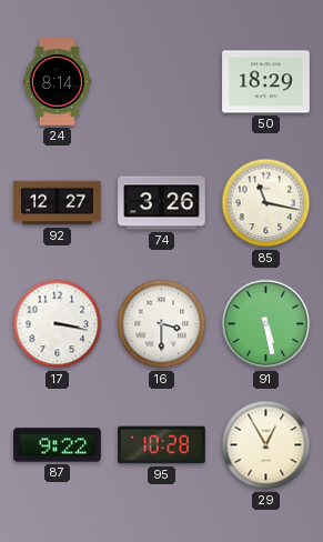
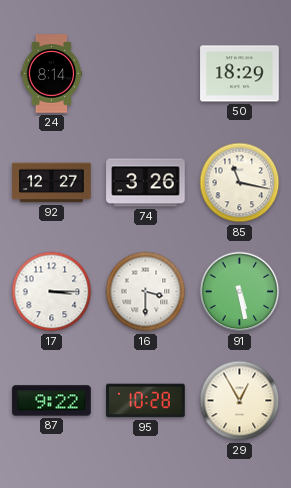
17: 3:17 -> 3:15 (52, 292)
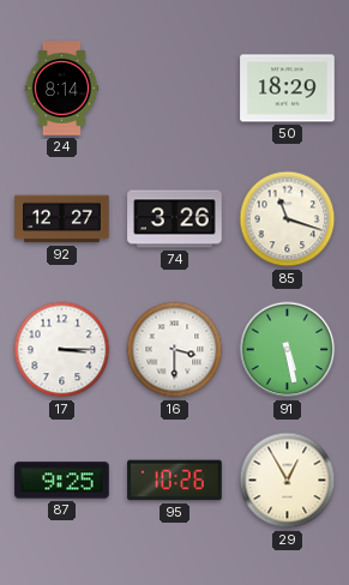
85: 11:17 -> 11:18 (288, 219)
87: 9:22 -> 9:25 (62, 481)
95: 10:28 -> 10:26 (175, 481)
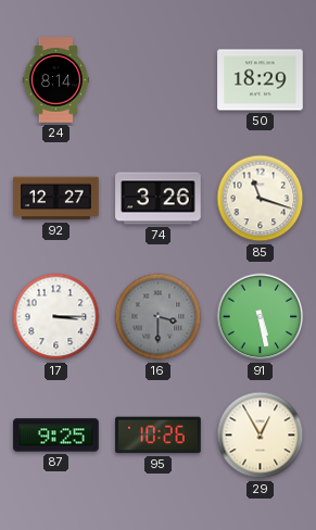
16 dial: white -> grey (159, 317)
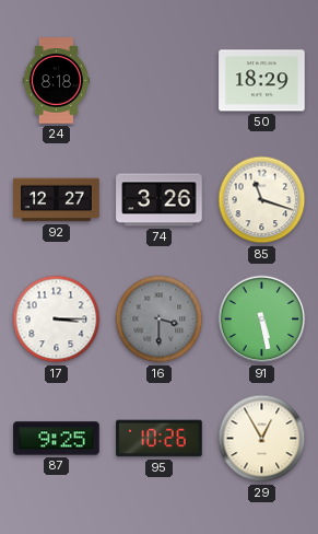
24: 8:14 -> 8:18 (56, 81)
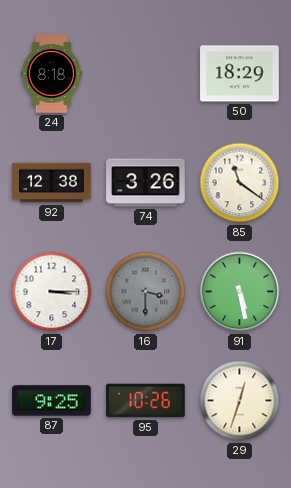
92: 12:27 -> 12:38 (52, 183)
85: 11:18 -> 11:21 (240, 183)
29: 12:55 -> 12:33 (240, 401)
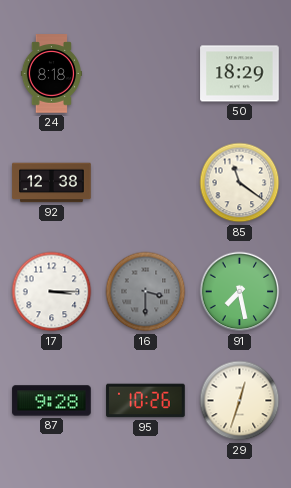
74: 3:26 -> none (146, 183)
91: 5:28 -> 7:28 (240, 292)
87: 9:25 -> 9:28 (52, 401)
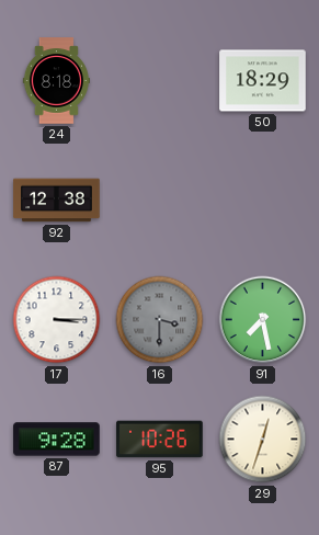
85: 11:21 -> none (240, 183)
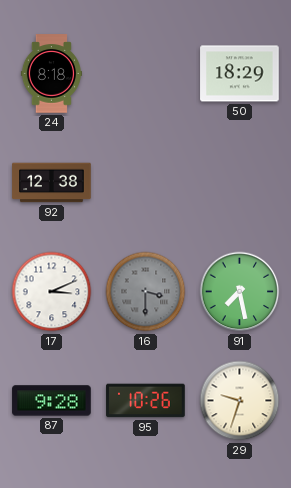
17: 3:15 -> 3:11 (52, 292)
29: 12:33 -> 9:33 (240, 401)
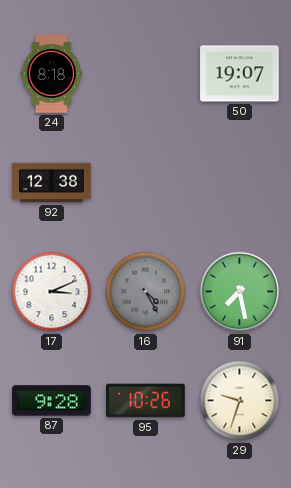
50: 18:29 -> 19:07 (240, 74)
16: 3:30 -> 4:25 (146, 292)
